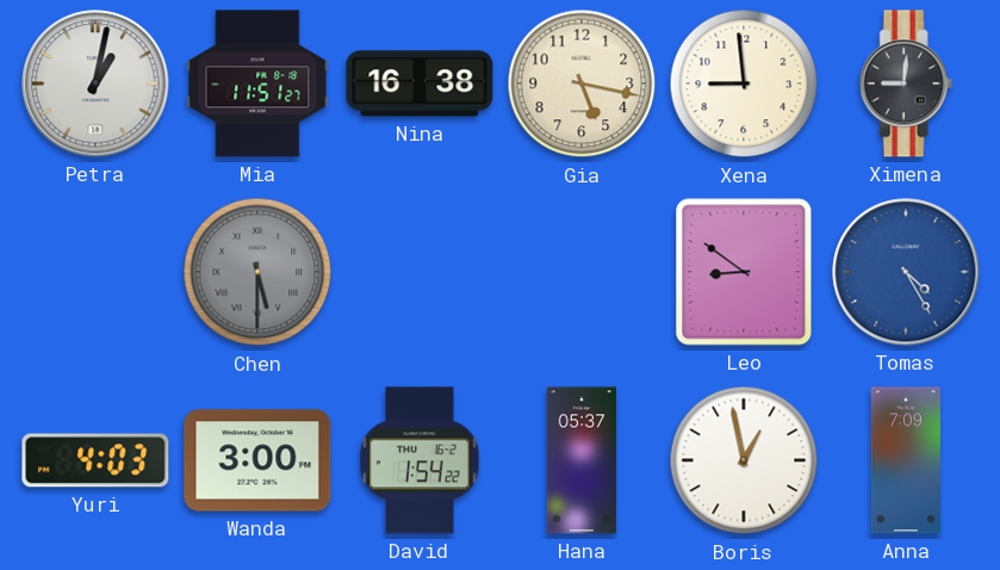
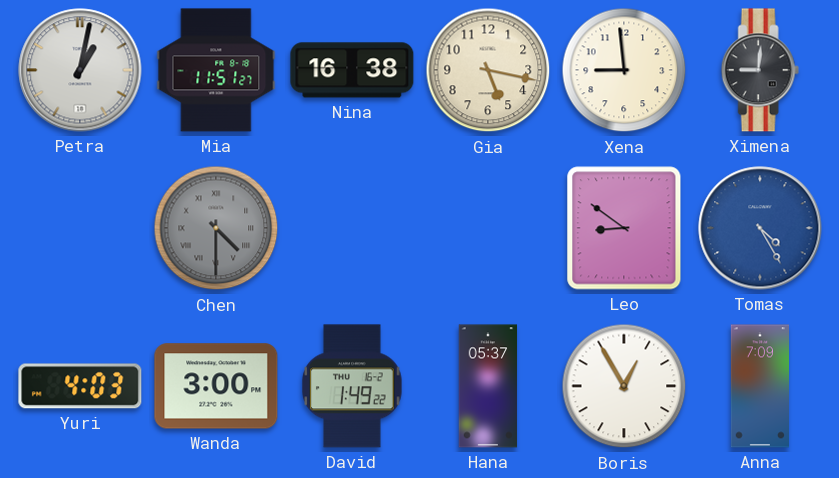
Chen: 5:30 -> 4:30 (216, 228)
David: 1:54 -> 1:49 (352, 386)
Boris: 12:58 -> 12:55 (624, 386)
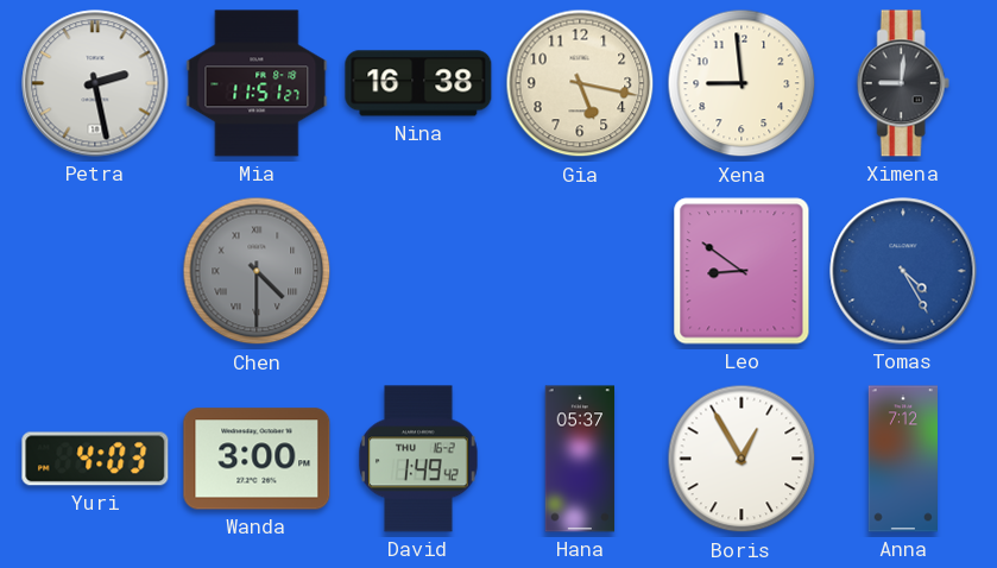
Petra: 1:02 -> 2:28 (95, 83)
David: 1:49:22 -> 1:49:42 (418, 459)
Anna: 7:09 -> 7:12 (902, 459)
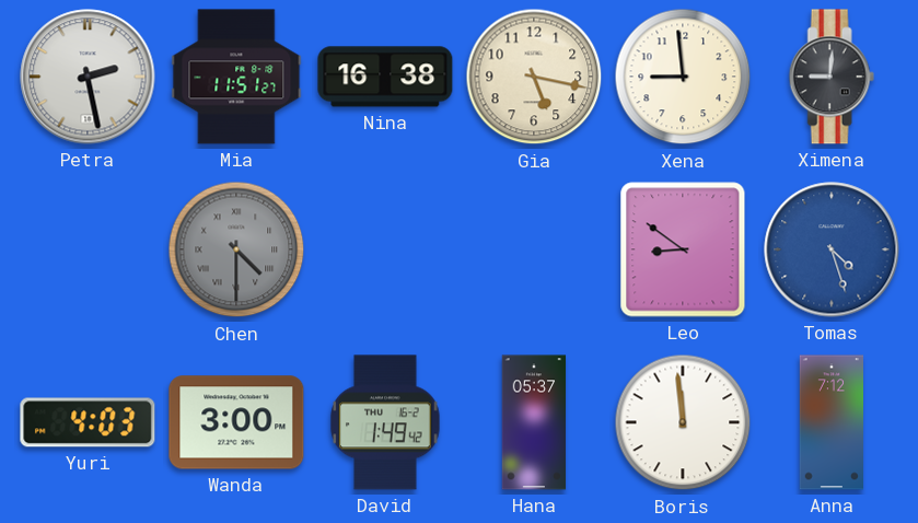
Tomas: 4:25 -> 4:27 (832, 249)
Boris: 12:55 -> 11:59 (683, 422)
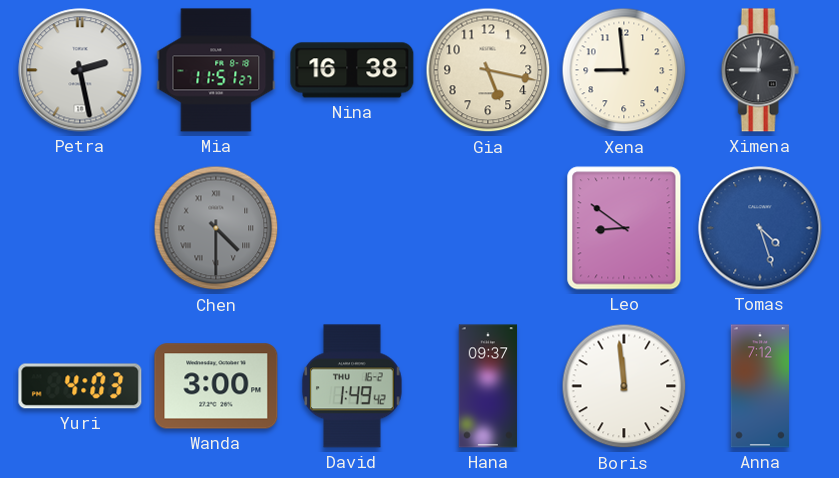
Hana: 05:37 -> 09:37 (488, 386)
